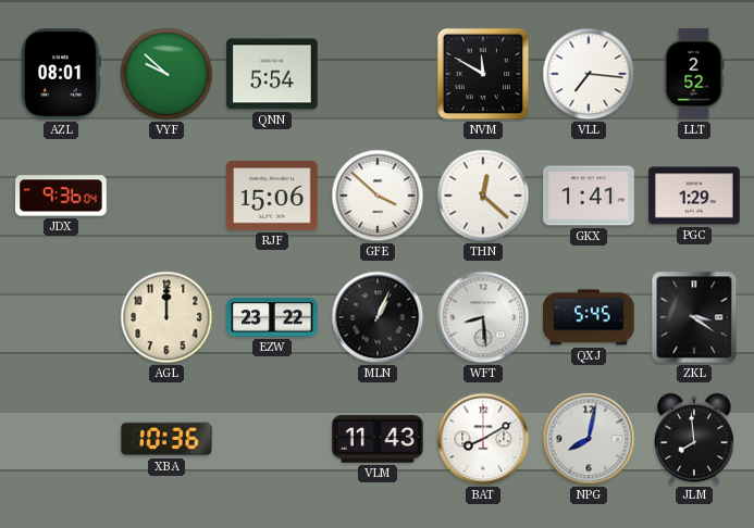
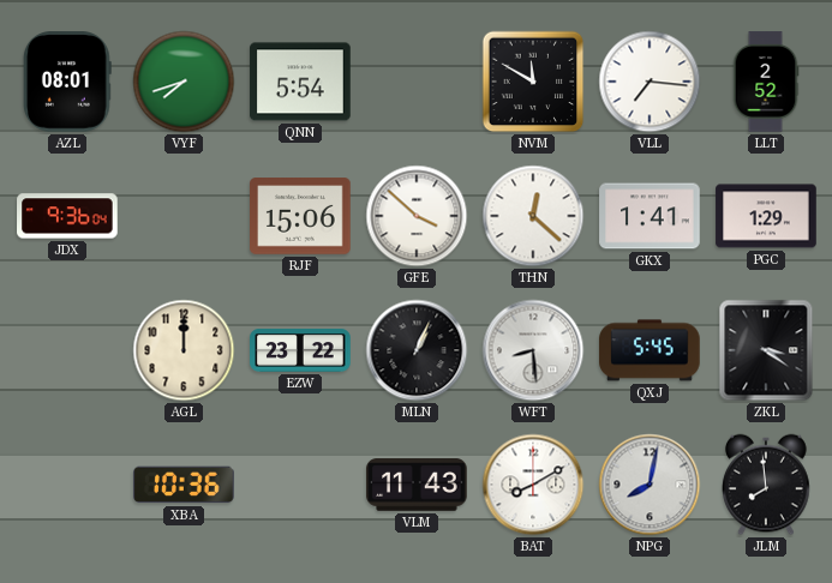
VYF: 9:52 -> 7:42 (184, 82)
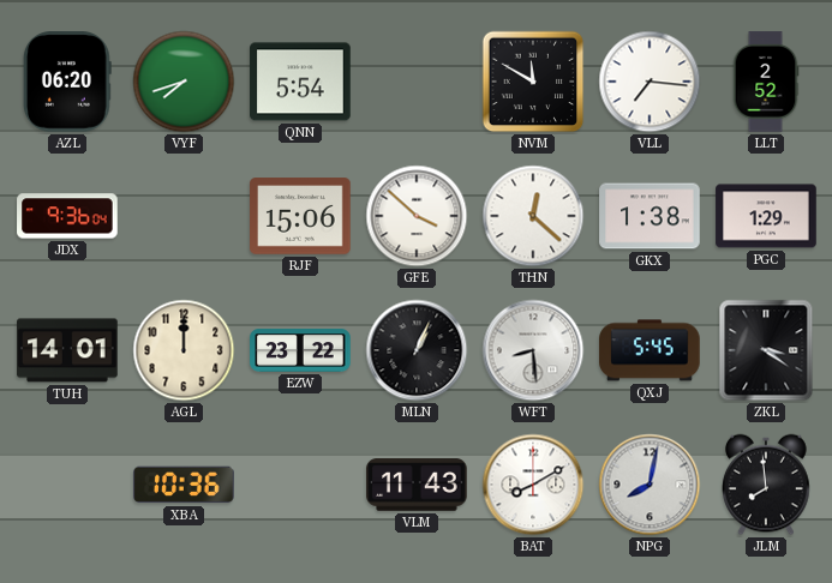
AZL: 08:01 -> 06:20 (67, 82)
GKX: 1:41 -> 1:38 (650, 216)
TUH: none -> 14:01 (67, 350)
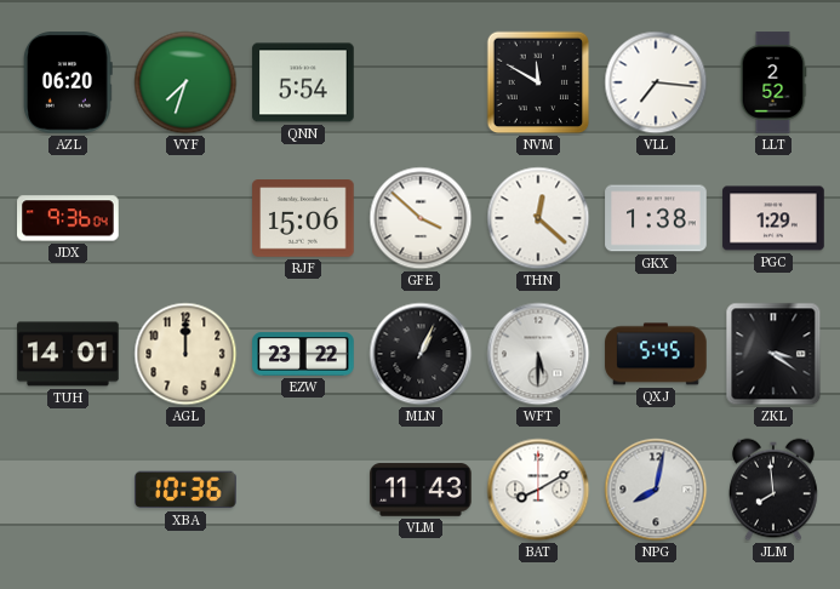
VYF: 7:42 -> 7:33 (185, 82)
WFT: 8:29 -> 5:30 (538, 354)
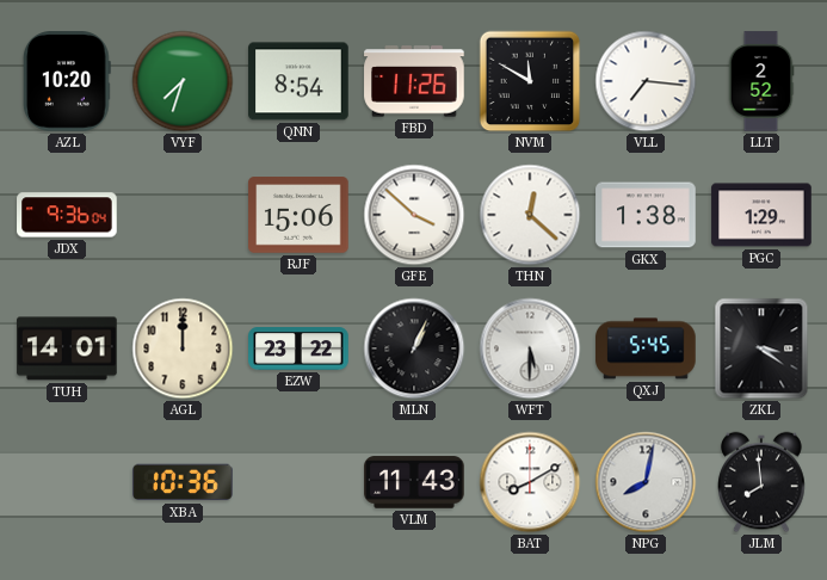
AZL: 06:20 -> 10:20 (67, 81)
QNN: 5:54 -> 8:54 (298, 81)
FBD: none -> 11:26 (414, 81)
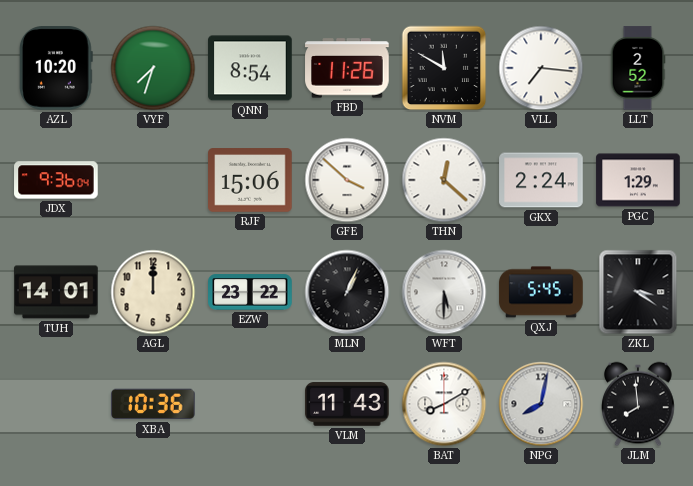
GKX: 1:38 -> 2:24 (541, 180)
